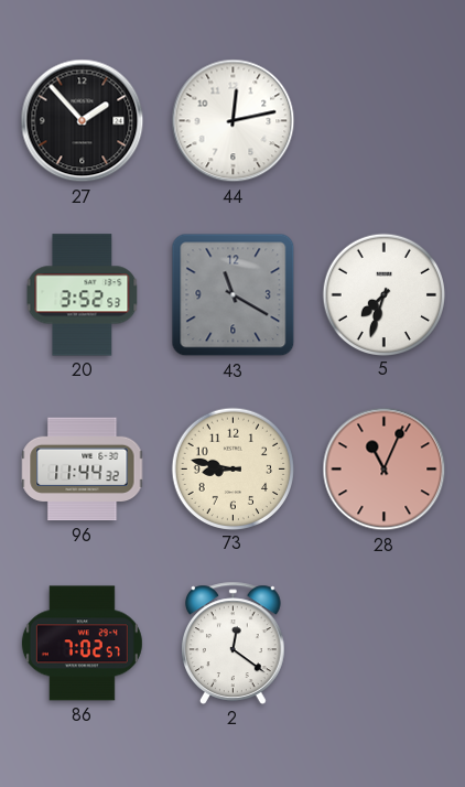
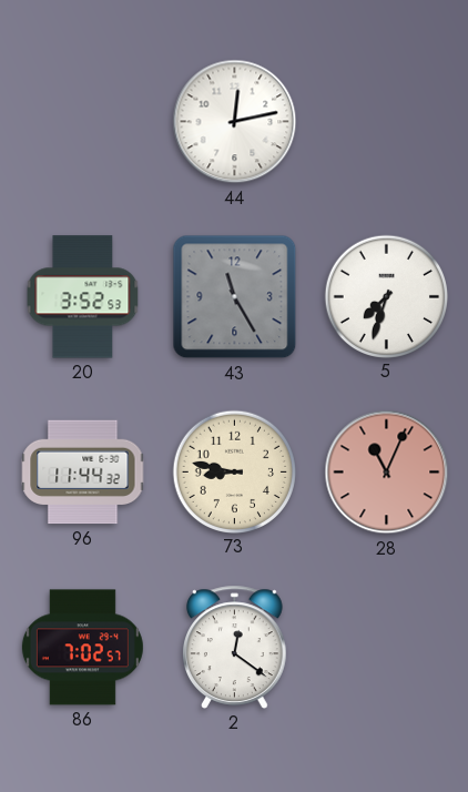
27: 1:53 -> none (83, 121)
43: 11:20 -> 11:25 (235, 297)
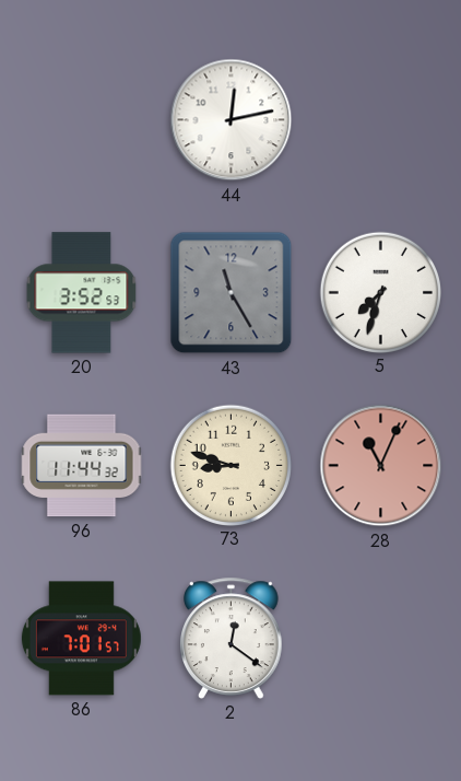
73: 8:47 -> 8:48 (230, 465)
86: 7:02 -> 7:01 (81, 639)
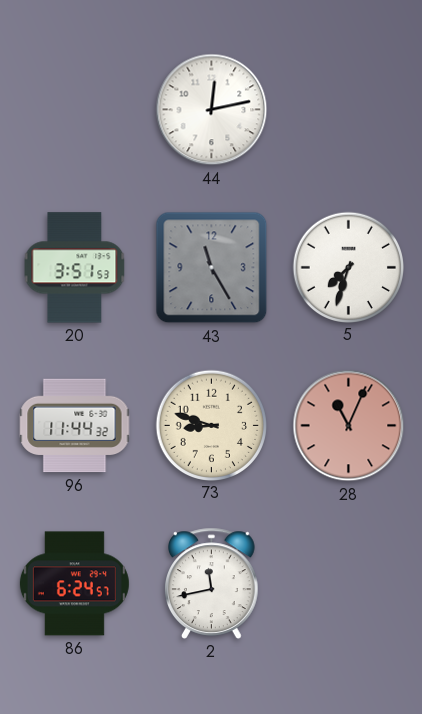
20: 3:52 -> 3:51 (75, 268)
86: 7:01 -> 6:24 (74, 584)
2: 12:21 -> 11:43 (212, 583)
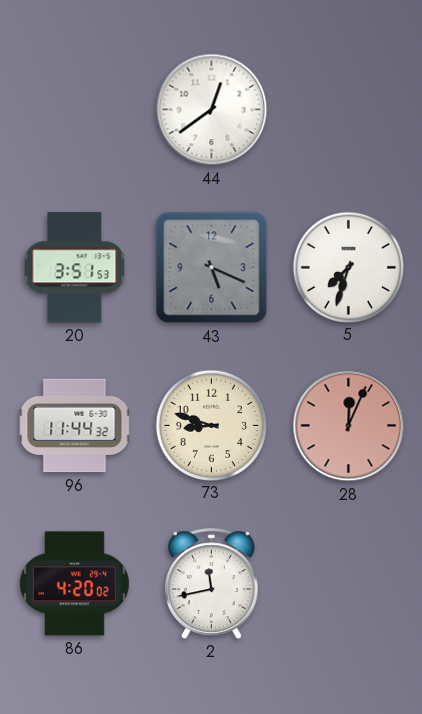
44: 12:13 -> 12:39 (212, 110)
43: 11:25 -> 5:19 (212, 268)
28: 11:04 -> 12:04 (349, 426)
86: 6:24 -> 4:20 (74, 584)
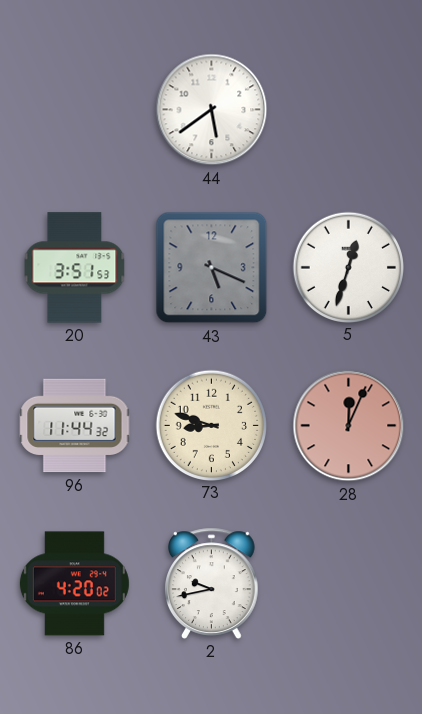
44: 12:39 -> 5:39 (212, 110)
5: 7:33 -> 12:33 (348, 267)
2: 11:43 -> 9:43 (212, 583)
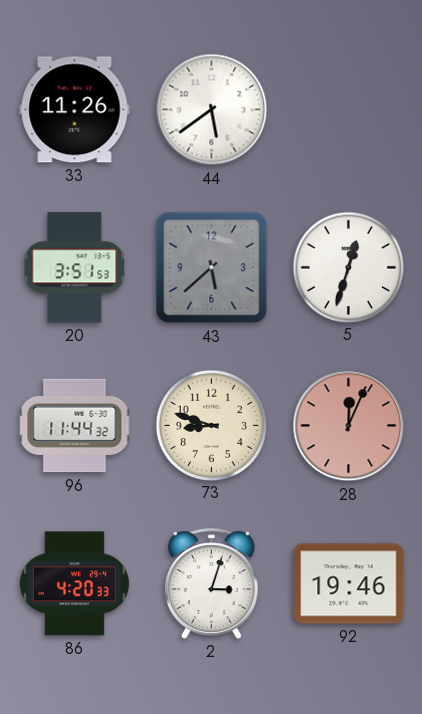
33: none -> 11:26 (75, 110)
43: 5:19 -> 5:38 (212, 268)
86: 4:20:02 -> 4:20:33 (74, 584)
2: 9:43 -> 3:03 (212, 583)
92: none -> 19:46 (349, 584)
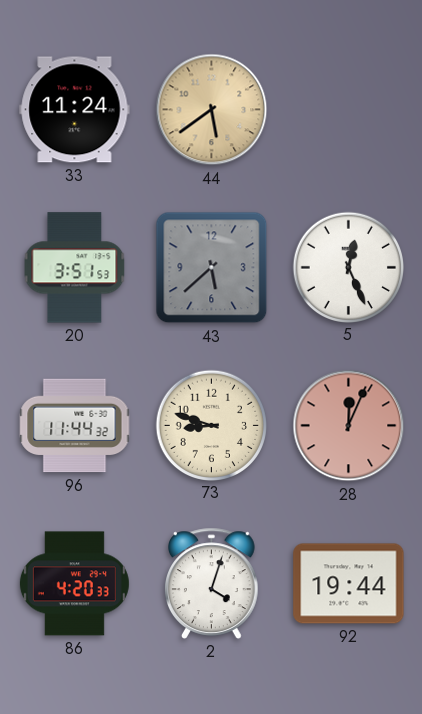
33: 11:26 -> 11:24 (75, 110)
44 dial: white -> champagne (212, 110)
5: 12:33 -> 12:26 (348, 267)
2: 3:03 -> 4:03 (212, 583)
92: 19:46 -> 19:44 (349, 584)
